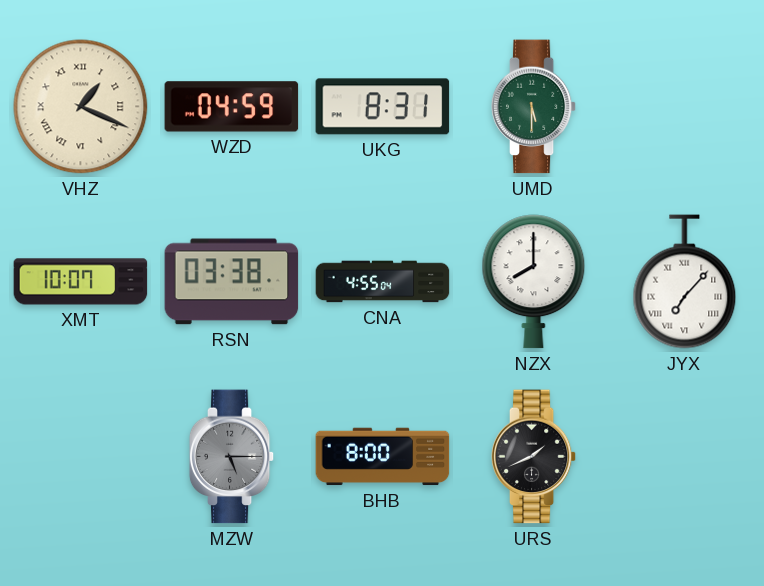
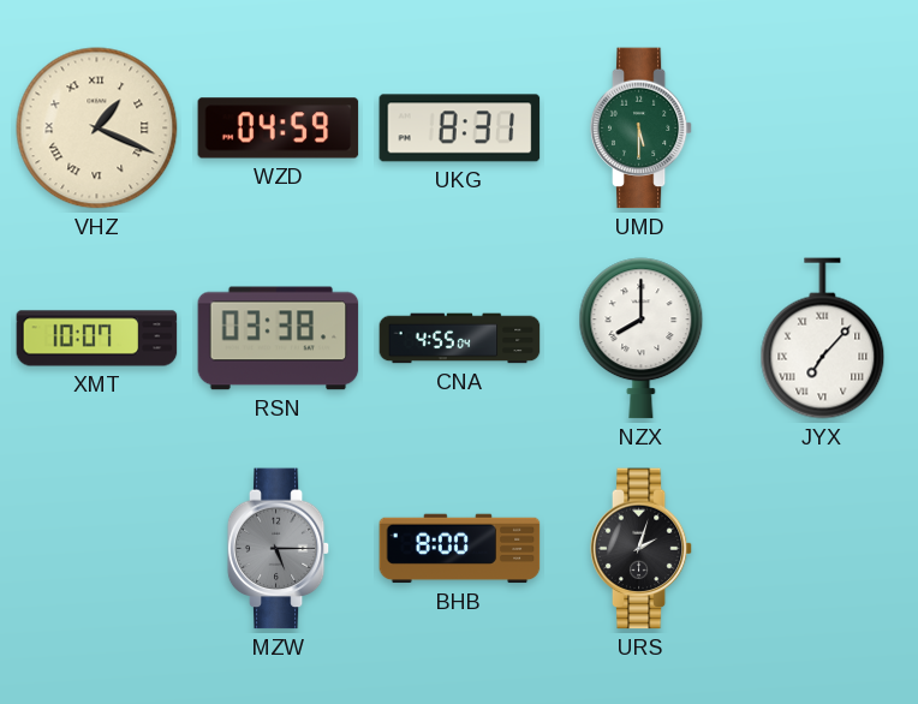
URS: 1:41 -> 2:03 (642, 549)
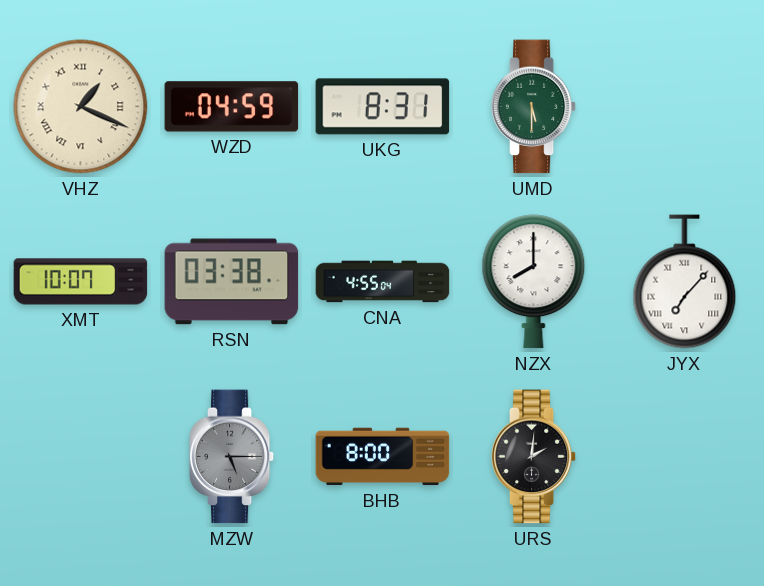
URS: 2:03 -> 2:01 (534, 457)
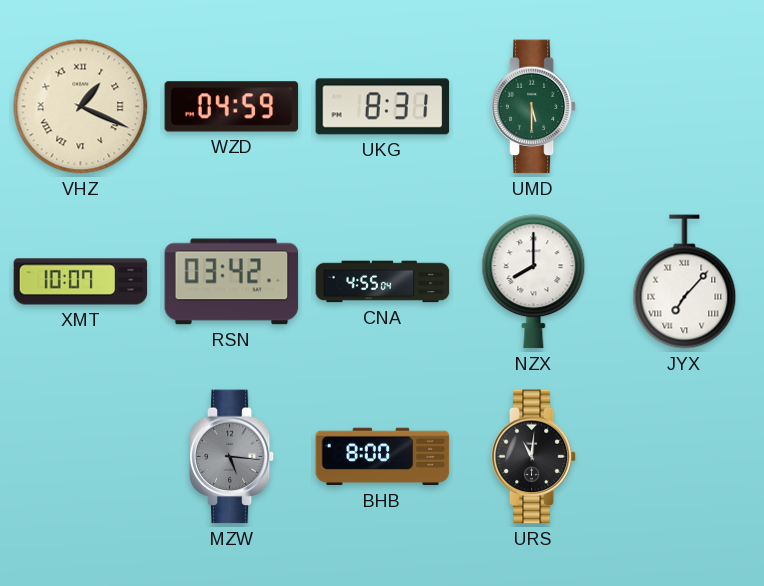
RSN: 03:38 -> 03:42 (232, 282)
MZW: 5:15 -> 5:16 (232, 457)
URS: 2:01 -> 11:01 (534, 457)
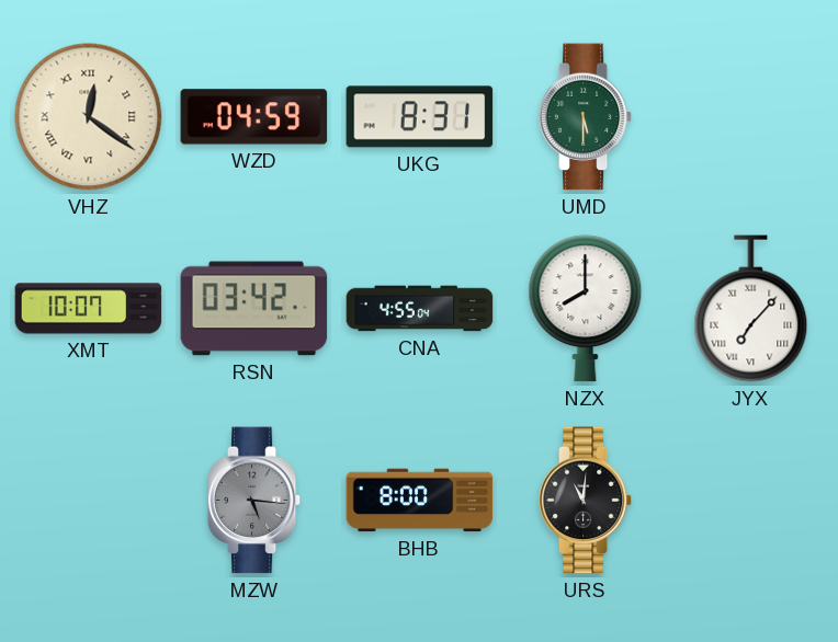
VHZ: 1:19 -> 12:21 (89, 117)
